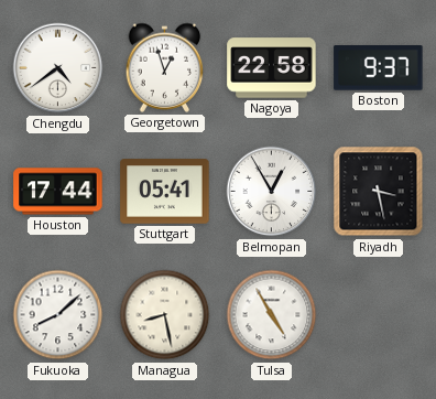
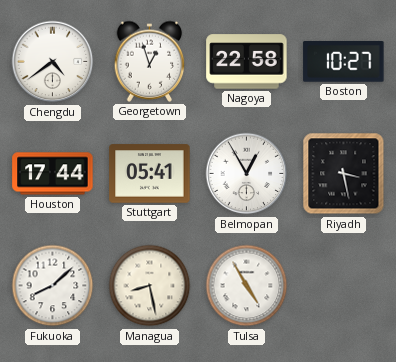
Boston: 9:37 -> 10:27 (344, 62)
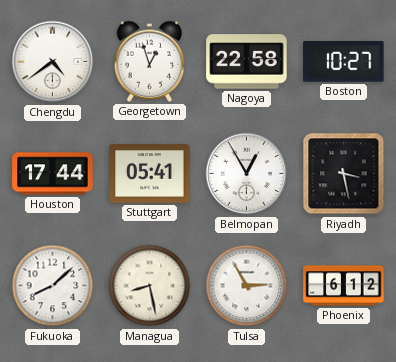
Tulsa: 4:55 -> 2:55 (247, 286)
Phoenix: none -> 6:12 (344, 286)
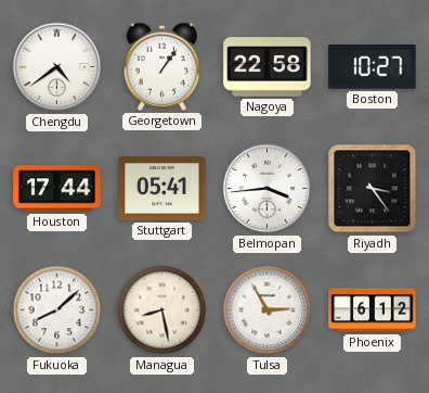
Georgetown: 12:57 -> 1:06 (162, 66)
Belmopan: 12:55 -> 3:44 (268, 189)
Riyadh: 3:28 -> 3:24 (373, 189)
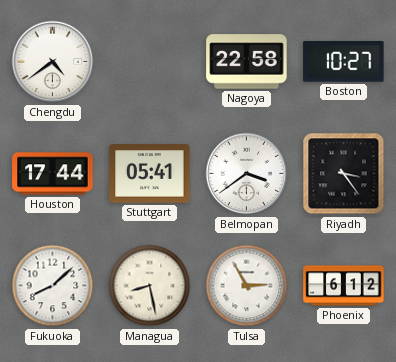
Georgetown: 1:06 -> none (162, 66)
Belmopan: 3:44 -> 3:39 (247, 174)
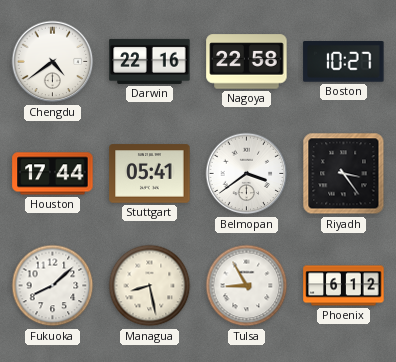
Darwin: none -> 22:16 (150, 61)
Tulsa: 2:55 -> 8:55 (247, 286)
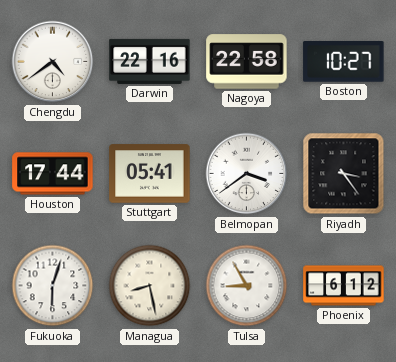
Fukuoka: 8:08 -> 6:03 (53, 286)
